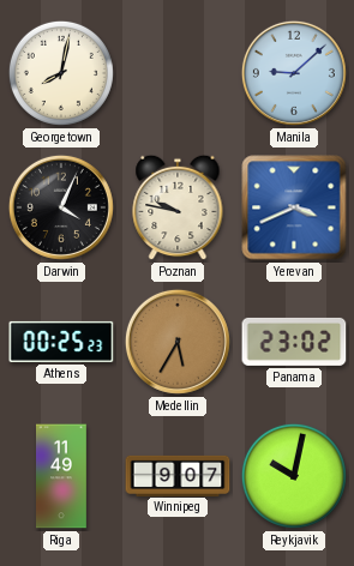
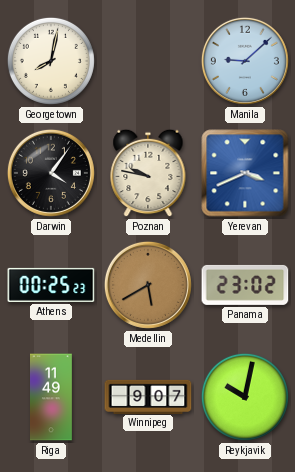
Darwin: 4:04 -> 4:06 (51, 173)
Medellin: 5:35 -> 5:40 (148, 285)
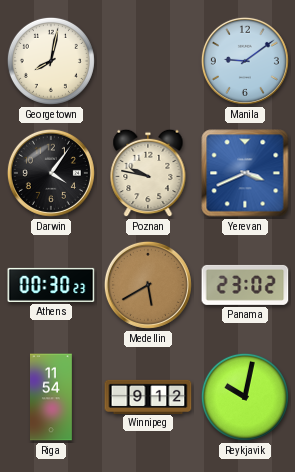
Manila: 9:08 -> 9:09 (245, 61)
Athens: 00:25 -> 00:30 (51, 285)
Riga: 11:49 -> 11:54 (52, 397)
Winnipeg: 9:07 -> 9:12 (148, 396)
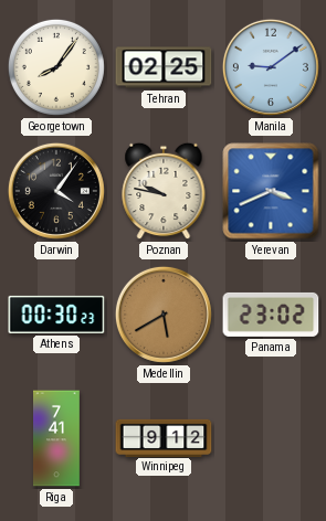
Georgetown: 8:02 -> 8:06 (56, 67)
Tehran: none -> 02:25 (164, 67)
Riga: 11:54 -> 7:41 (57, 438)
Reykjavik: 10:02 -> none (245, 397)
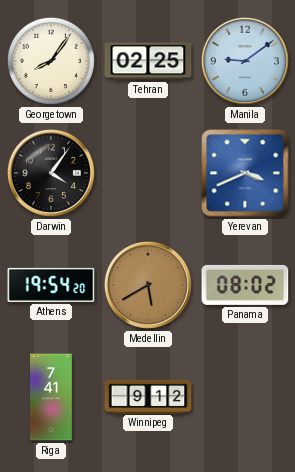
Poznan: 9:47 -> none (164, 191)
Athens: 00:30 -> 19:54 (51, 285)
Panama: 23:02 -> 08:02 (245, 285)
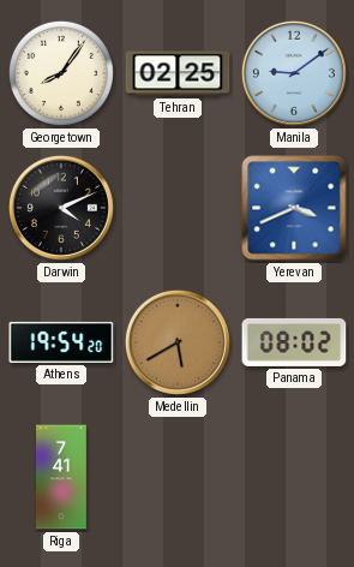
Darwin: 4:06 -> 4:11 (61, 208)
Winnipeg: 9:12 -> none (148, 396)
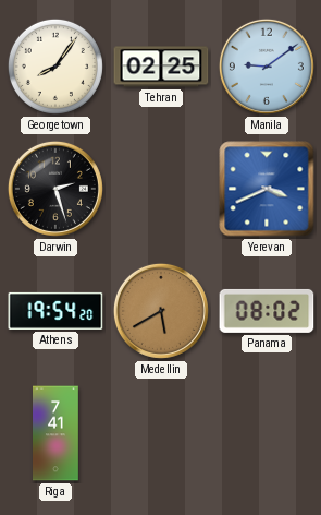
Darwin: 4:11 -> 2:27 (55, 189)
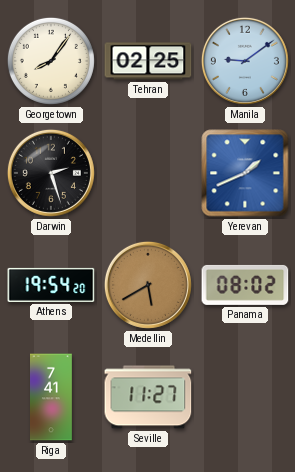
Yerevan: 3:41 -> 1:41 (245, 173)
Seville: none -> 11:27 (148, 397)
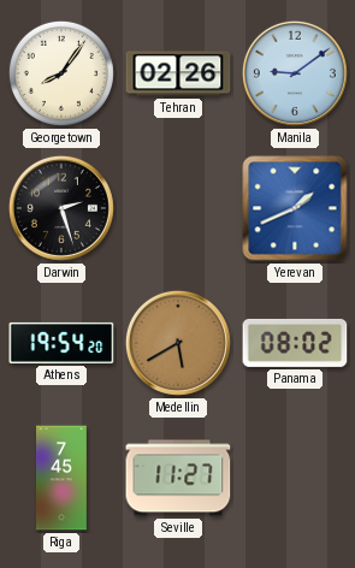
Tehran: 02:25 -> 02:26 (178, 73)
Riga: 7:41 -> 7:45 (63, 478)
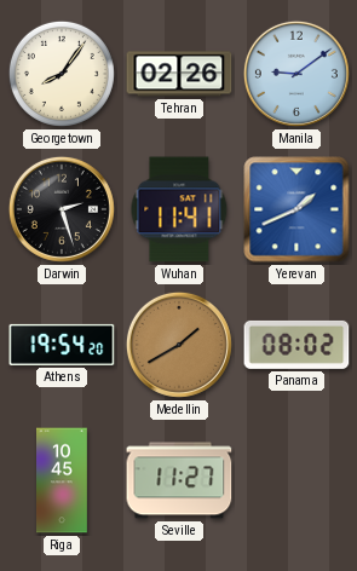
Wuhan: none -> 11:41 (179, 209)
Medellin: 5:40 -> 1:40 (179, 345)
Riga: 7:45 -> 10:45 (63, 480)
